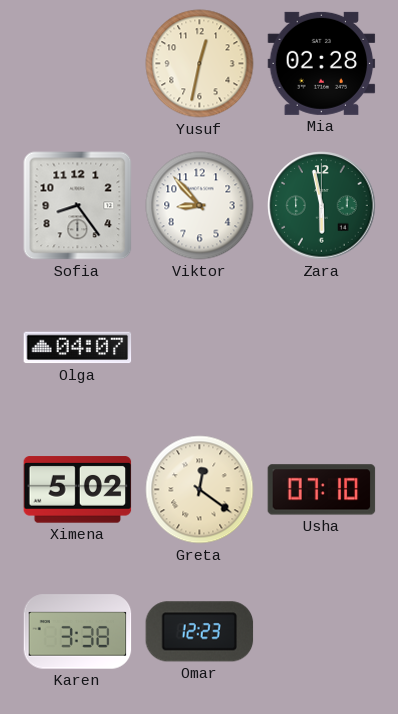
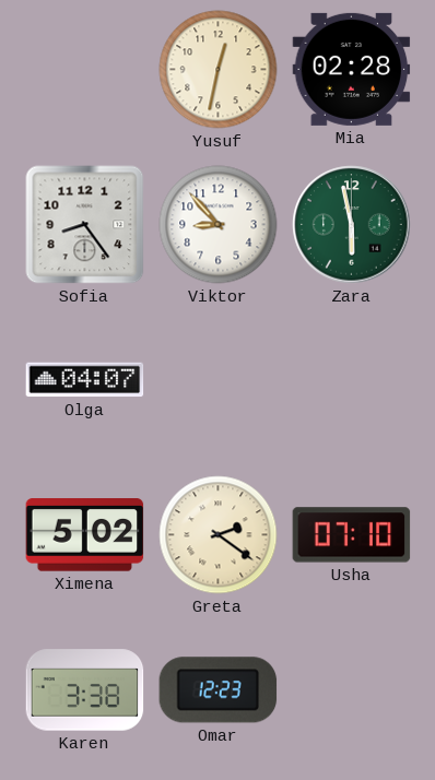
Greta: 12:21 -> 2:21 (219, 535)
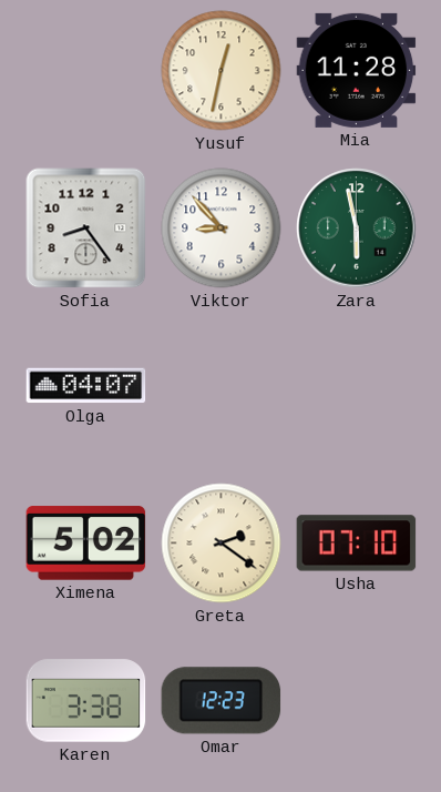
Mia: 02:28 -> 11:28 (357, 70)
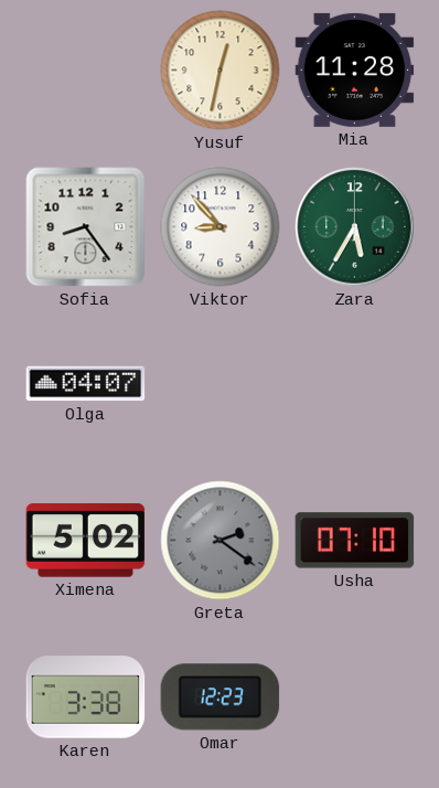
Zara: 5:58 -> 5:35 (355, 227)
Greta dial: cream -> grey (221, 541)
